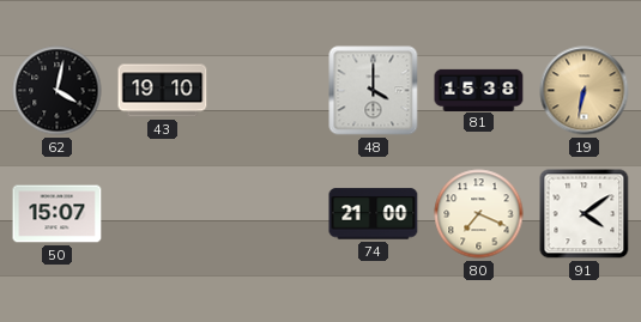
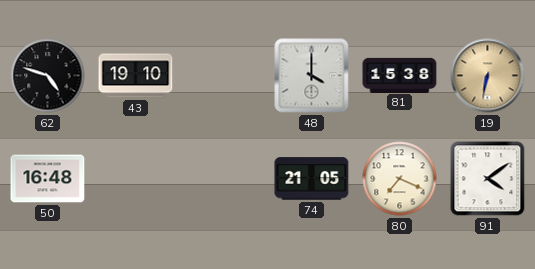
62: 4:02 -> 4:48 (48, 76)
50: 15:07 -> 16:48 (48, 179)
74: 21:00 -> 21:05 (312, 179)
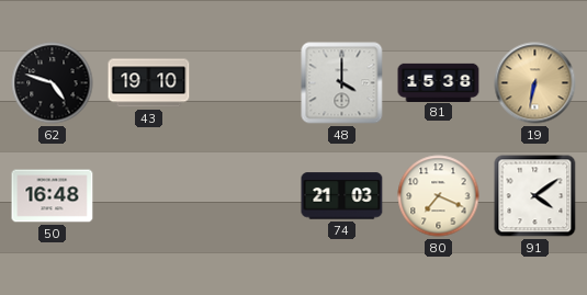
74: 21:05 -> 21:03 (342, 196)
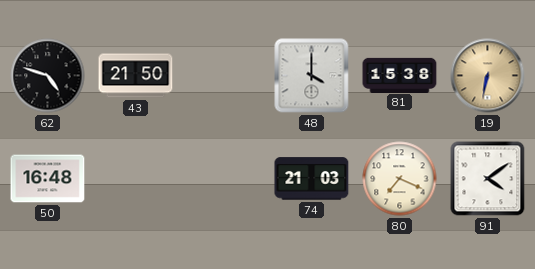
43: 19:10 -> 21:50 (136, 76)
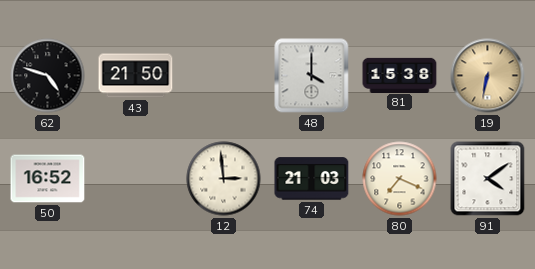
50: 16:48 -> 16:52 (48, 179)
12: none -> 2:59 (224, 179)
